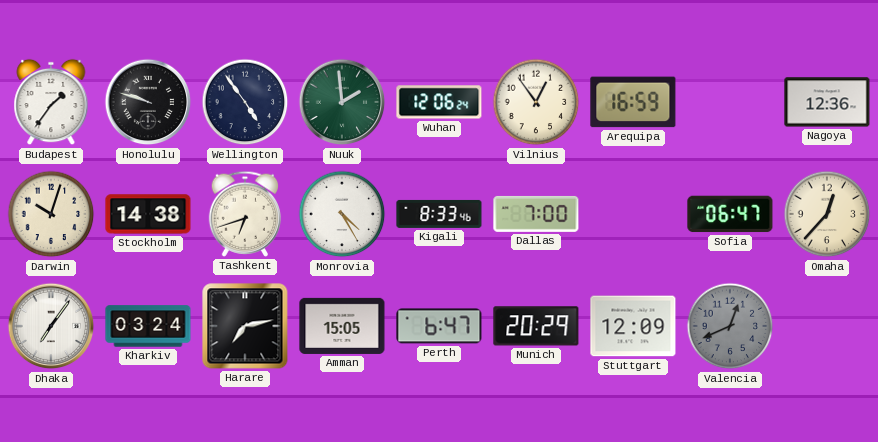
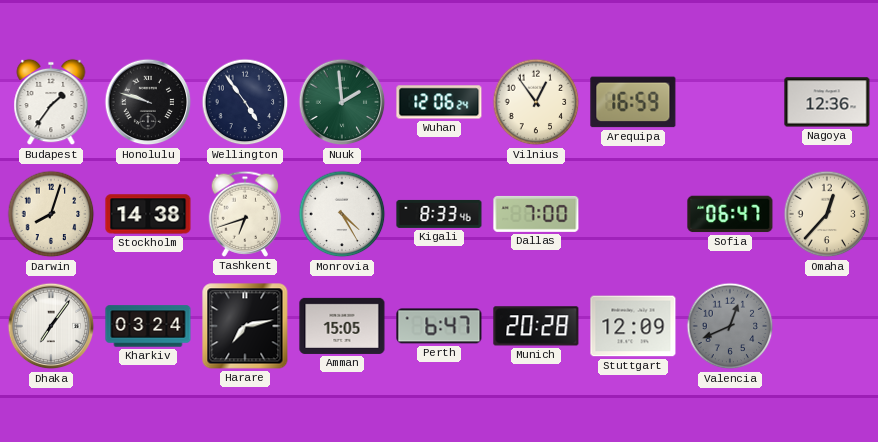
Darwin: 10:03 -> 8:03 (51, 214)
Munich: 20:29 -> 20:28 (536, 326)
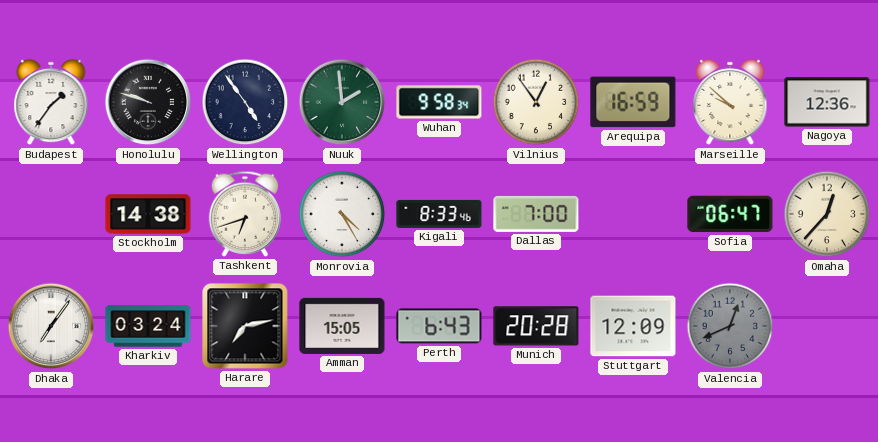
Wuhan: 12:06 -> 9:58 (439, 102)
Marseille: none -> 9:52 (730, 102)
Darwin: 8:03 -> none (51, 214)
Perth: 6:47 -> 6:43 (439, 326)
